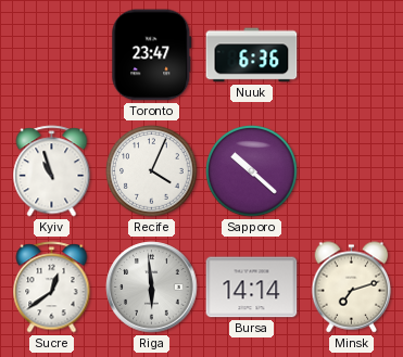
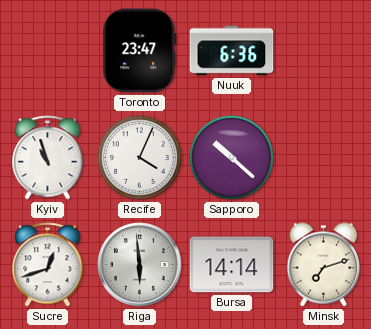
Sucre: 12:39 -> 12:42 (48, 265)
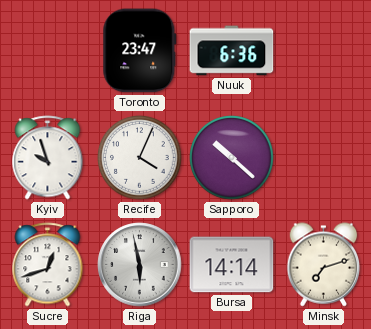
Kyiv: 10:57 -> 9:57 (48, 158)
Riga: 5:59 -> 5:58 (140, 265)
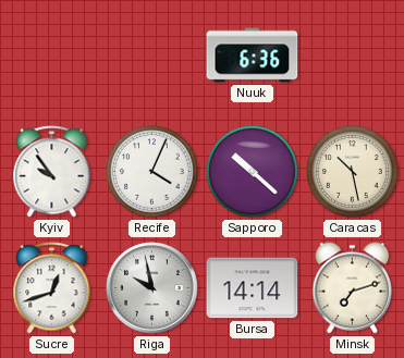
Toronto: 23:47 -> none (140, 51)
Kyiv: 9:57 -> 9:54 (52, 172)
Caracas: none -> 10:28 (353, 172)
Riga: 5:58 -> 9:58 (152, 288)
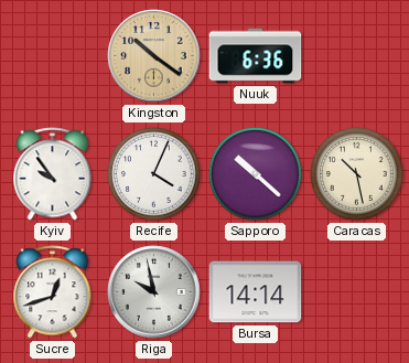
Kingston: none -> 10:21 (154, 56)
Minsk: 7:12 -> none (353, 288)
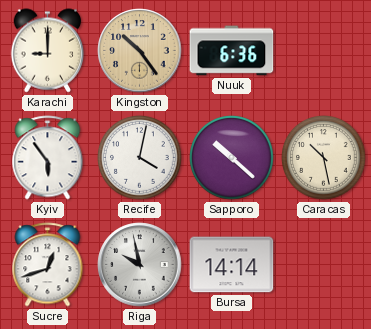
Karachi: none -> 9:00 (48, 51)
Kingston: 10:21 -> 10:24 (140, 51)
Kyiv: 9:54 -> 5:54 (48, 158)
Recife: 4:04 -> 4:02 (140, 158)
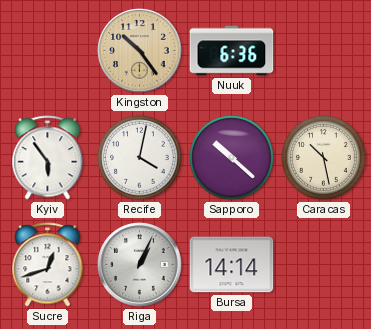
Karachi: 9:00 -> none (48, 51)
Riga: 9:58 -> 1:04 (140, 265)
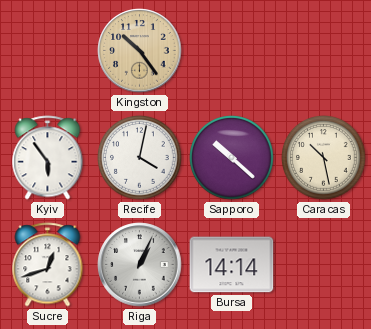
Nuuk: 6:36 -> none (232, 51)
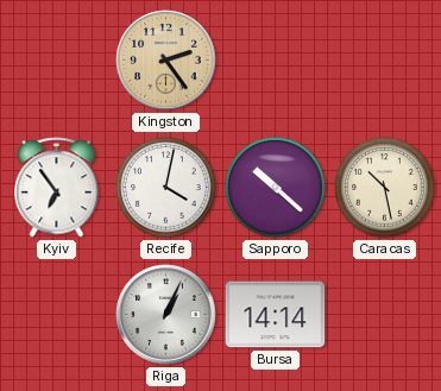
Kingston: 10:24 -> 2:24 (166, 61)
Kyiv: 5:54 -> 6:54 (57, 188)
Sucre: 12:42 -> none (48, 265)
